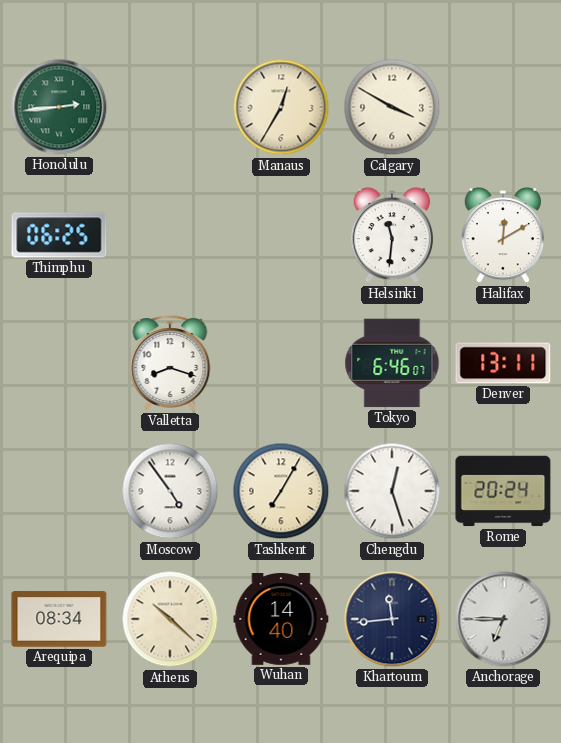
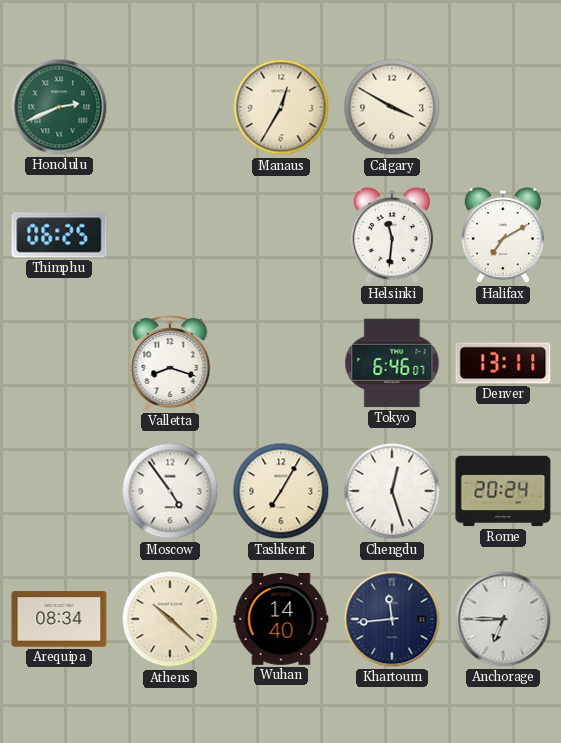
Honolulu: 2:44 -> 2:41 (59, 107)
Halifax: 12:10 -> 7:10 (503, 236)
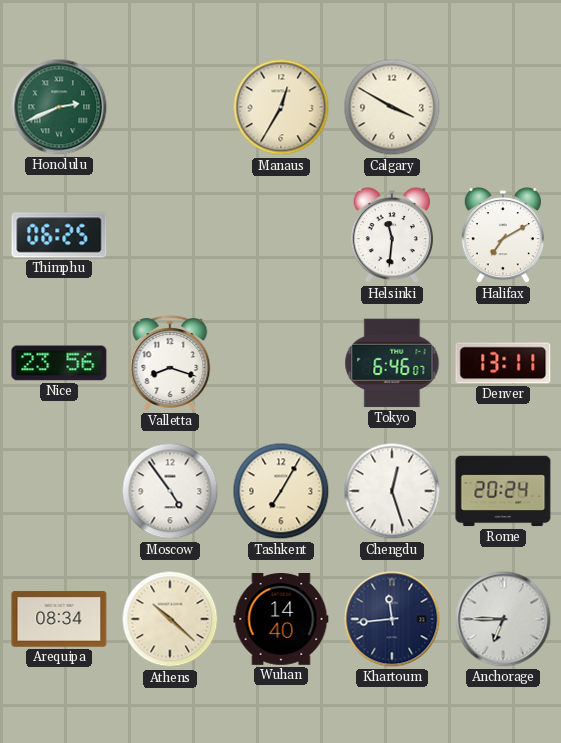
Nice: none -> 23:56 (59, 363)
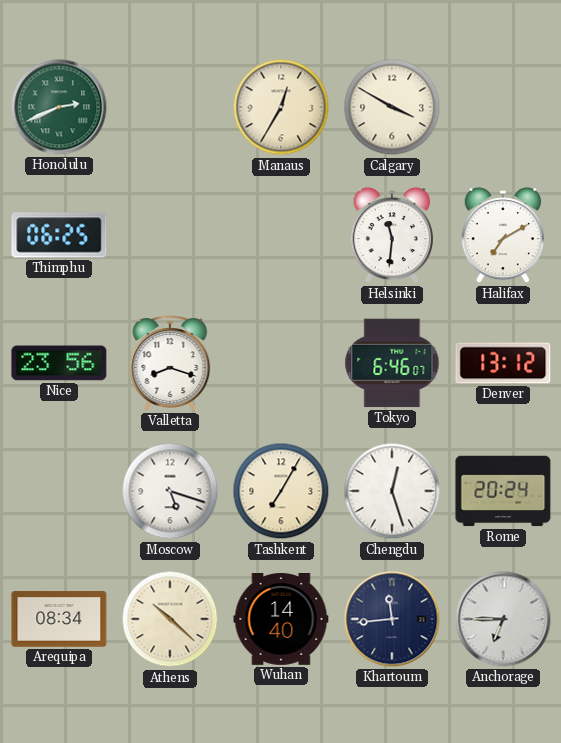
Denver: 13:11 -> 13:12 (503, 363)
Moscow: 4:54 -> 5:18 (170, 491)
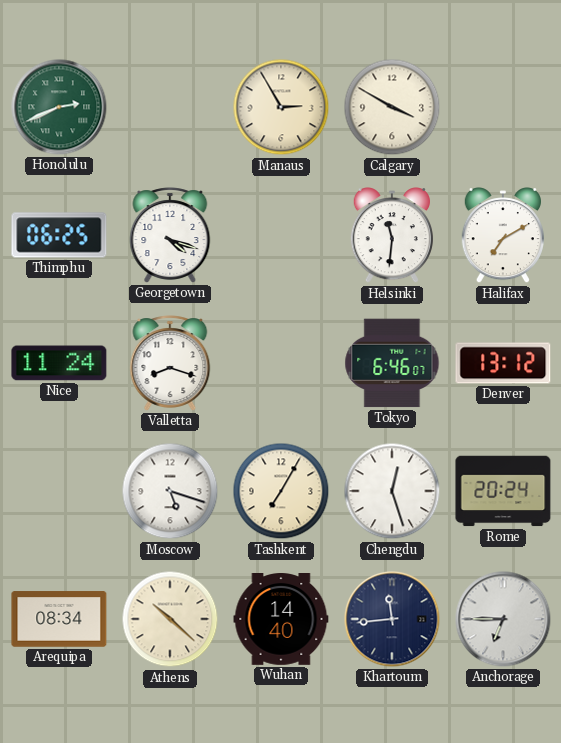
Manaus: 12:35 -> 2:55 (281, 107)
Georgetown: none -> 4:18 (170, 235)
Nice: 23:56 -> 11:24 (59, 363)
